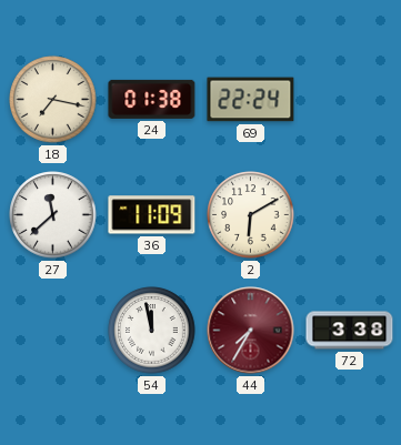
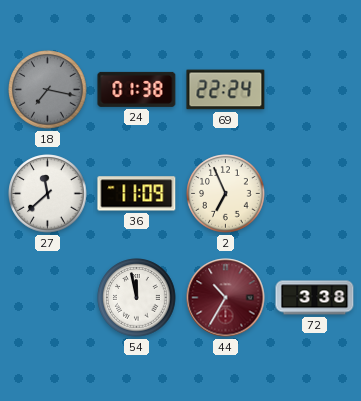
18 dial: cream -> grey (48, 90)
2: 6:10 -> 6:56 (226, 194)
44: 7:35 -> 10:35 (226, 298)
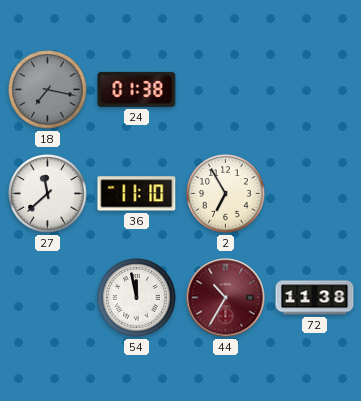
69: 22:24 -> none (226, 90)
36: 11:09 -> 11:10 (137, 194)
2: 6:56 -> 6:55 (226, 194)
72: 3:38 -> 11:38 (315, 298)
